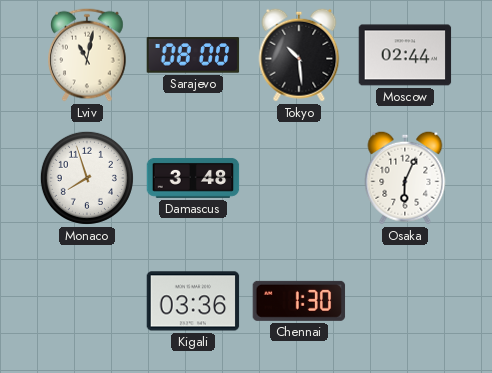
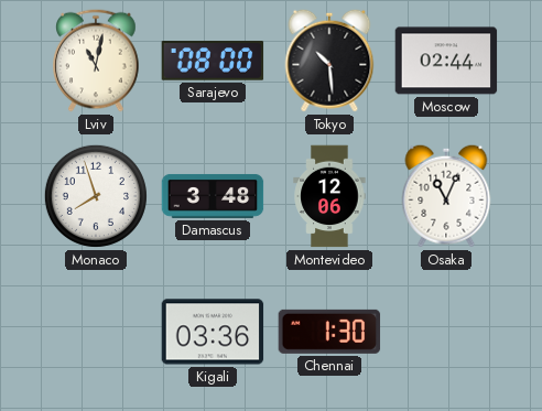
Montevideo: none -> 12:06 (329, 196)
Osaka: 6:04 -> 11:04 (446, 196)
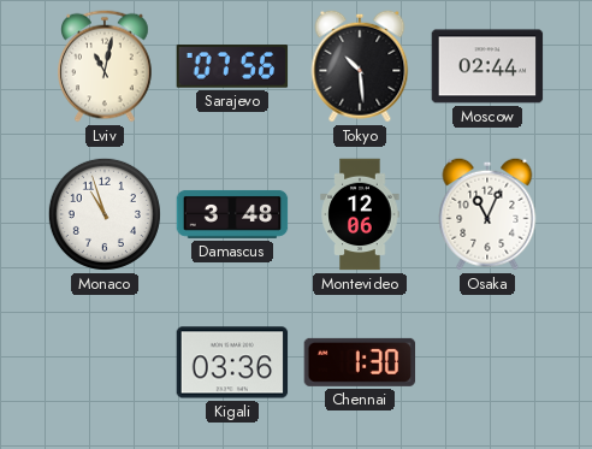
Sarajevo: 08:00 -> 07:56 (232, 66)
Monaco: 7:57 -> 10:57 (105, 214)
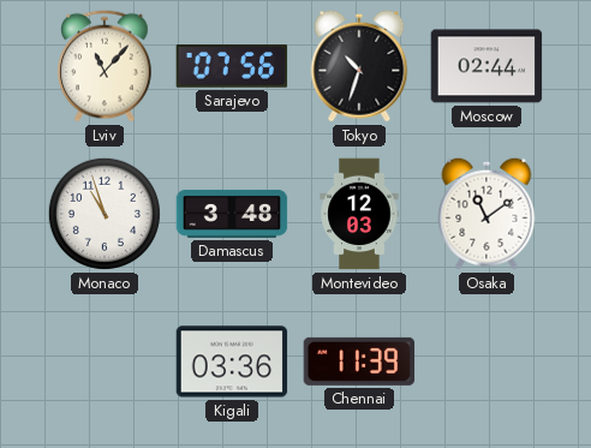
Lviv: 11:02 -> 11:07 (106, 66)
Tokyo: 10:29 -> 10:33 (359, 66)
Montevideo: 12:06 -> 12:03 (359, 214)
Osaka: 11:04 -> 11:09 (486, 214)
Chennai: 1:30 -> 11:39 (359, 362)
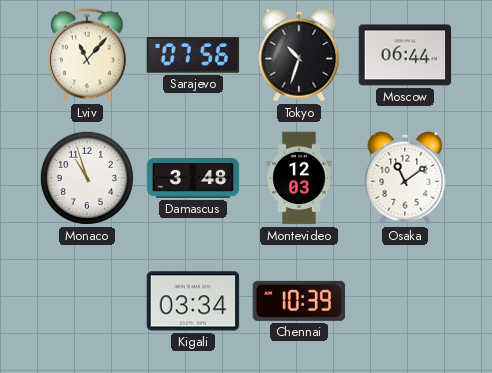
Moscow: 02:44 -> 06:44 (405, 55)
Kigali: 03:36 -> 03:34 (193, 301)
Chennai: 11:39 -> 10:39 (299, 301)
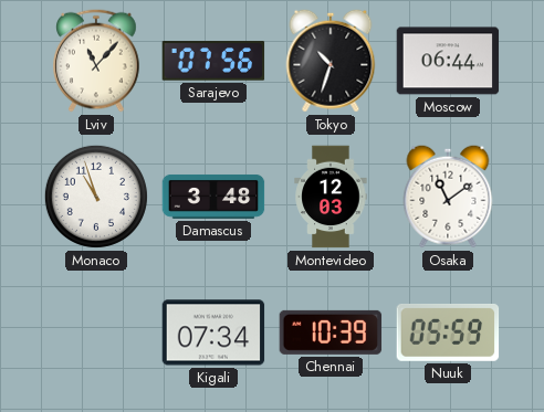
Kigali: 03:34 -> 07:34 (213, 332)
Nuuk: none -> 05:59 (448, 332)
